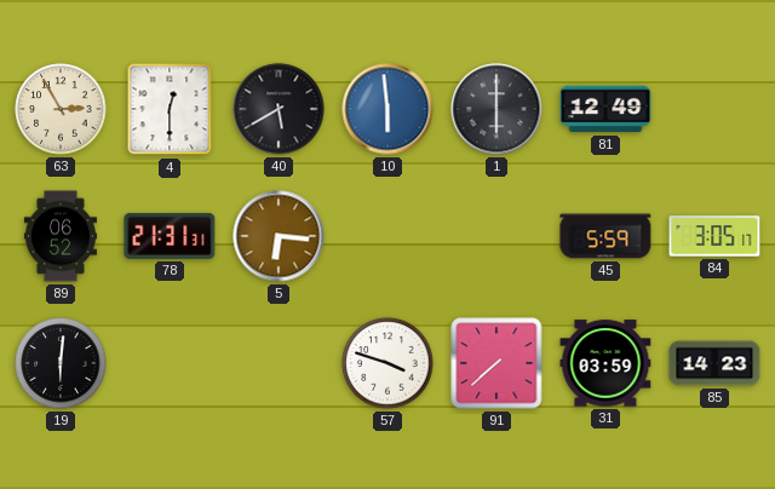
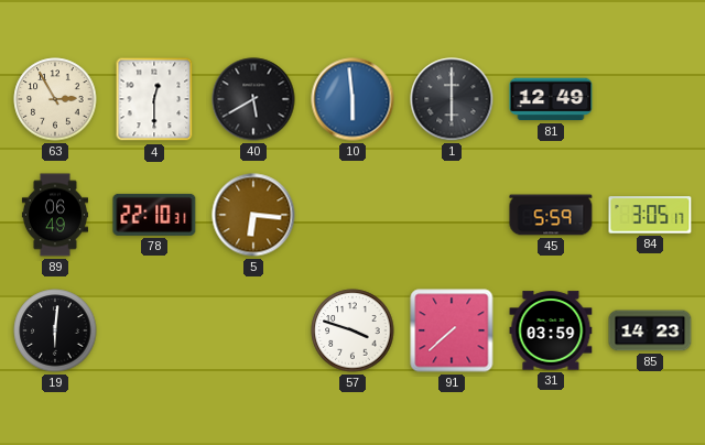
89: 06:52 -> 06:49 (55, 215)
78: 21:31 -> 22:10 (154, 215)
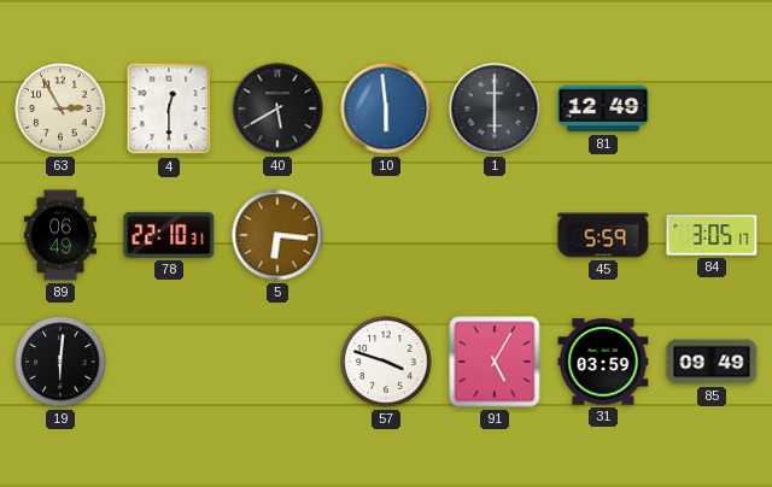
91: 7:38 -> 5:05 (495, 362)
85: 14:23 -> 09:49 (712, 362)
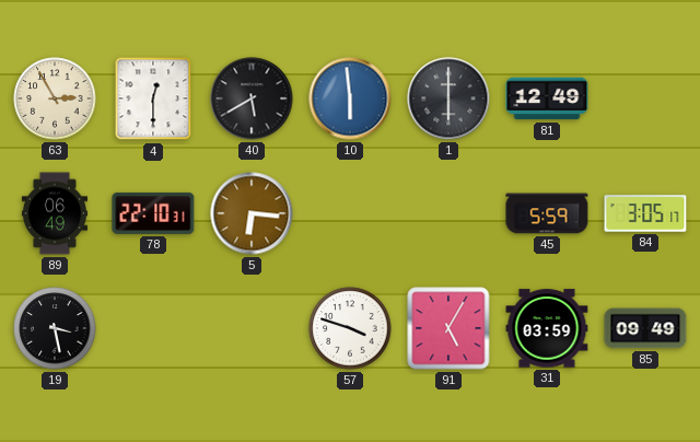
19: 6:01 -> 3:28 (55, 328)
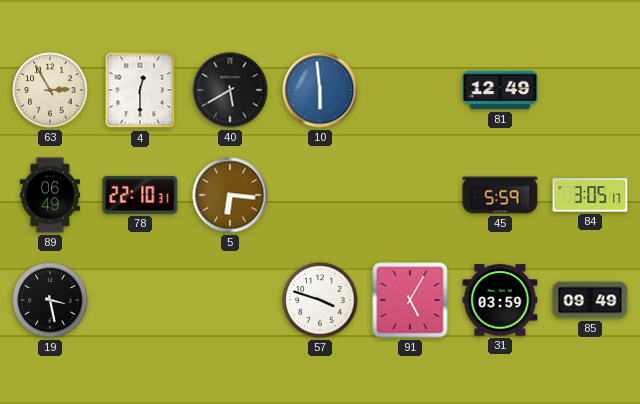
1: 6:00 -> none (448, 98)
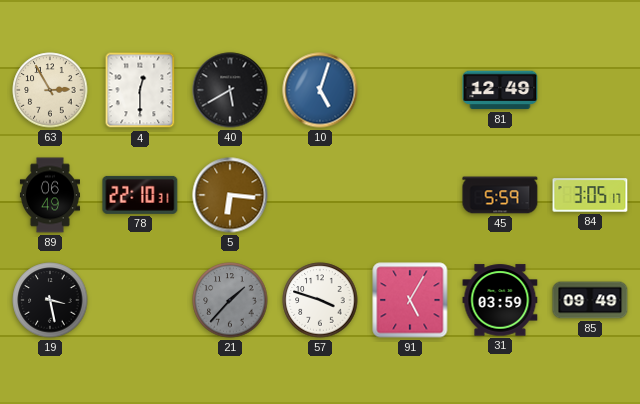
10: 5:59 -> 5:03 (320, 90)
21: none -> 1:37 (230, 300)
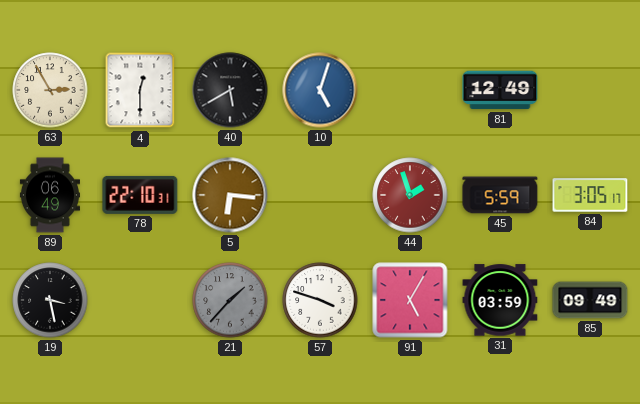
44: none -> 1:57 (410, 195)
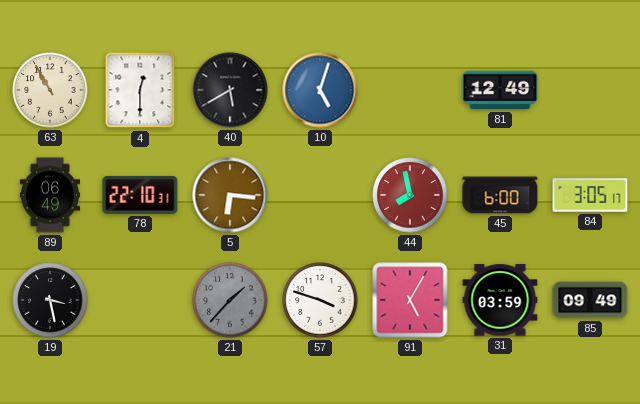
63: 2:55 -> 10:55 (50, 90)
44: 1:57 -> 7:58 (410, 195)
45: 5:59 -> 6:00 (500, 195)
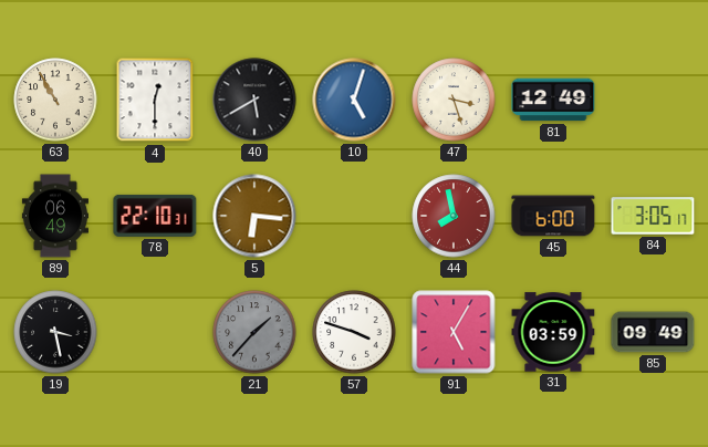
47: none -> 3:27 (454, 100)
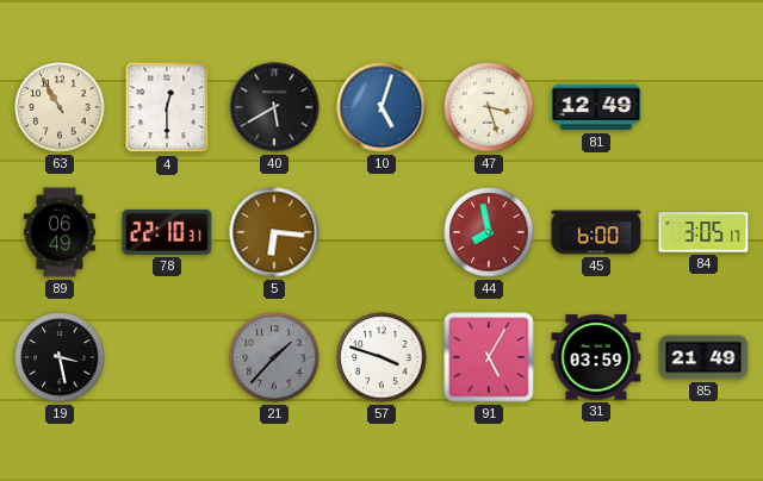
85: 09:49 -> 21:49 (703, 357)
